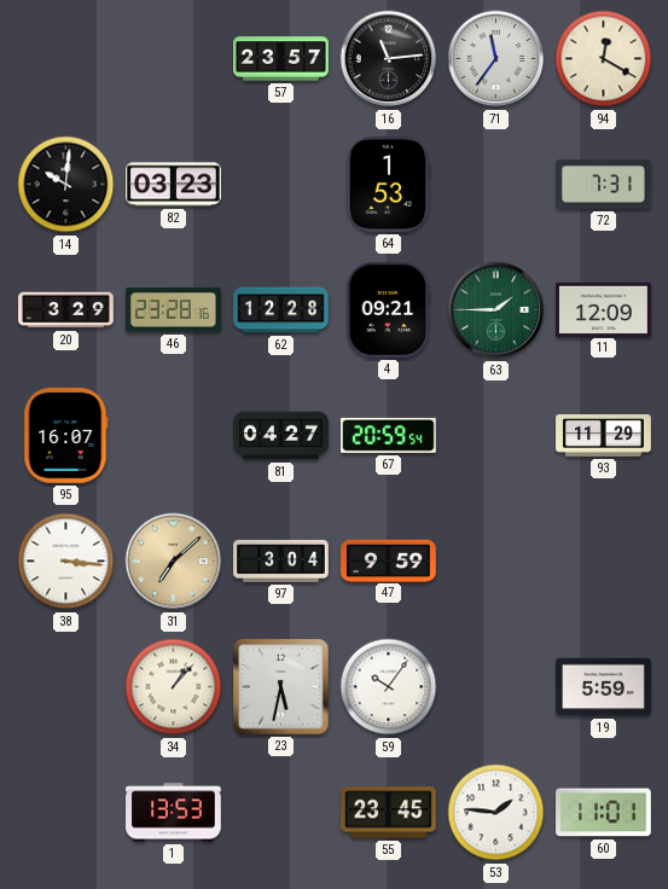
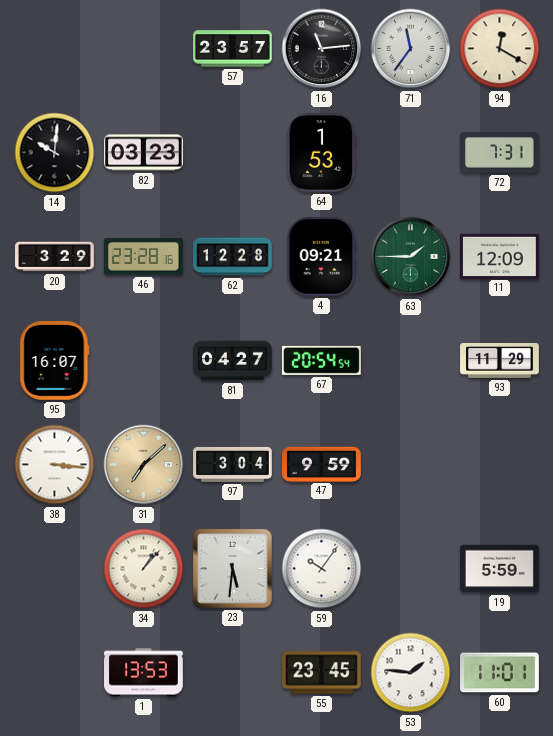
67: 20:59 -> 20:54 (322, 360)
23: 5:32 -> 5:31 (233, 569)
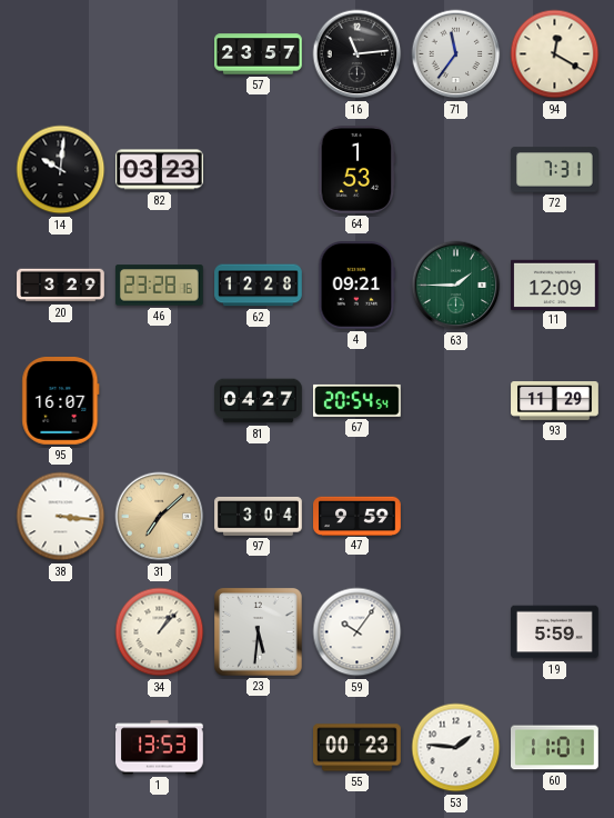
55: 23:45 -> 00:23 (358, 748)
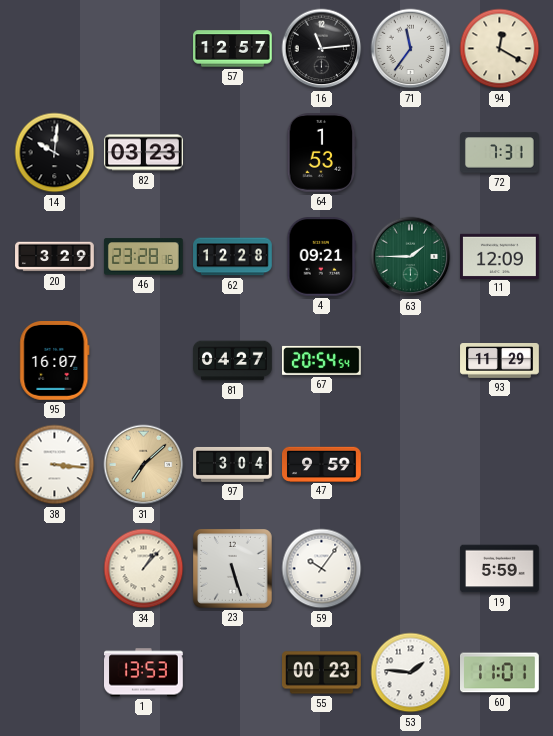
57: 23:57 -> 12:57 (233, 49)
23: 5:31 -> 5:27 (233, 569)
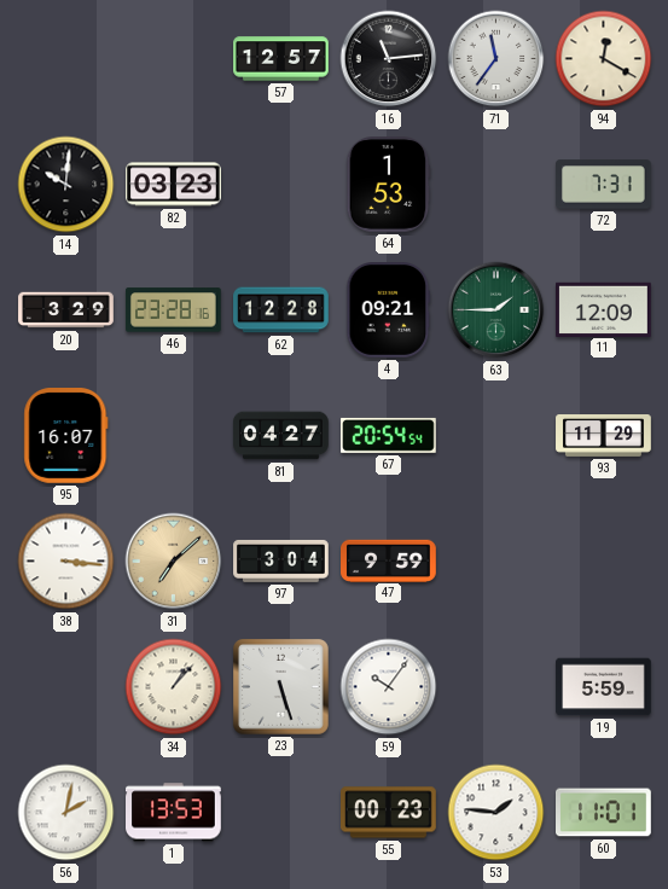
56: none -> 2:02 (66, 813)
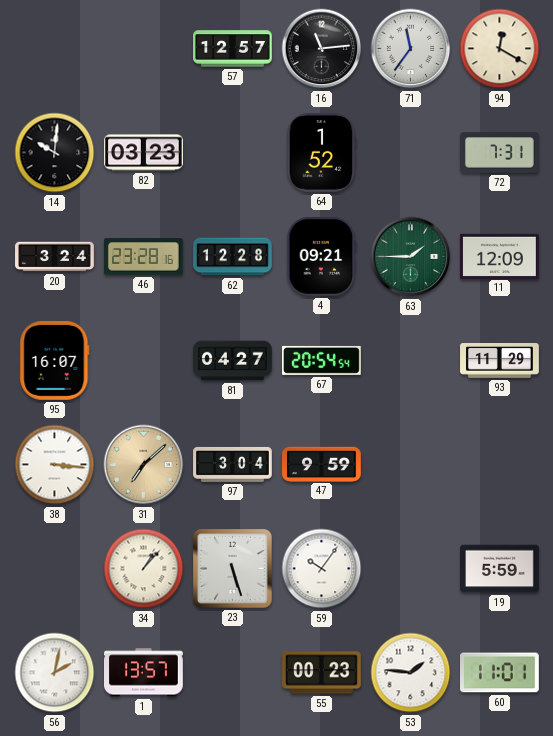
64: 1:53 -> 1:52 (321, 153)
20: 3:29 -> 3:24 (55, 257)
1: 13:53 -> 13:57 (144, 673)
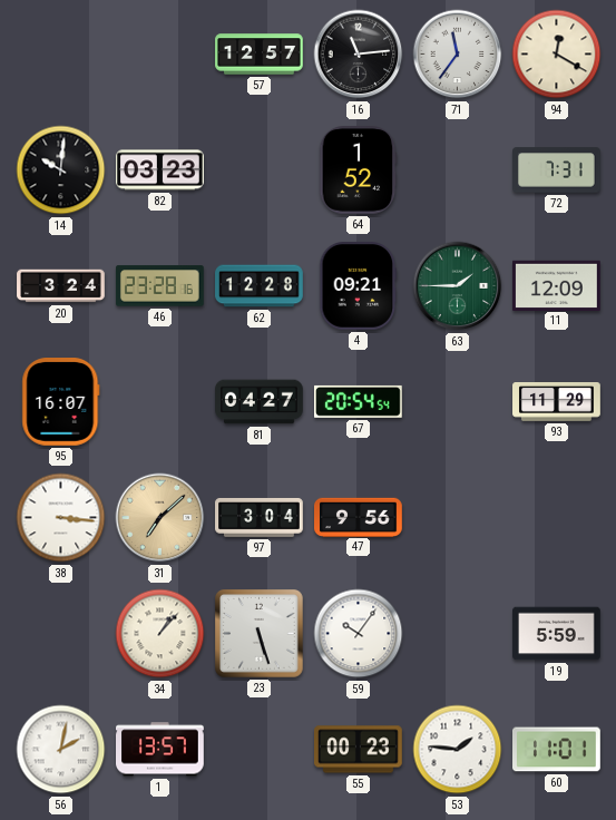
47: 9:59 -> 9:56 (359, 517)
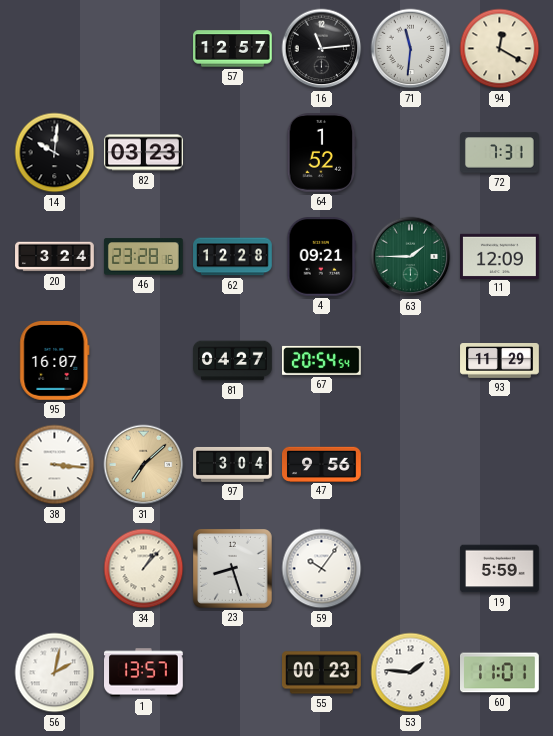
71: 11:36 -> 11:31 (411, 49)
23: 5:27 -> 8:27 (233, 569)
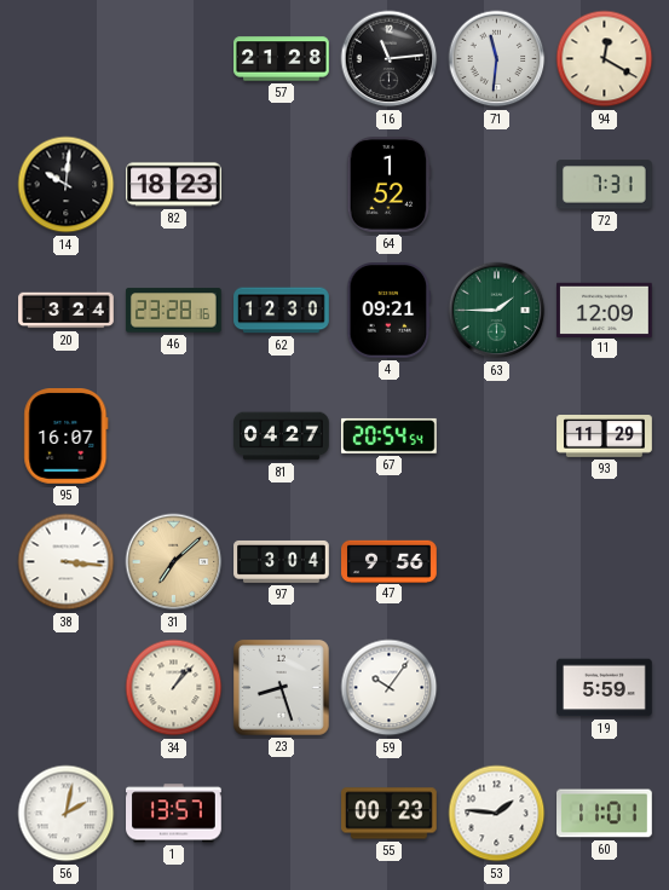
57: 12:57 -> 21:28 (282, 59)
82: 03:23 -> 18:23 (174, 185)
62: 12:28 -> 12:30 (282, 311)
